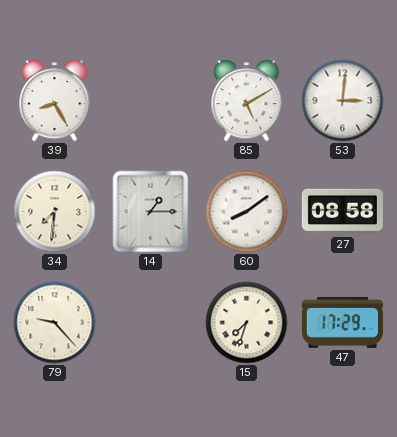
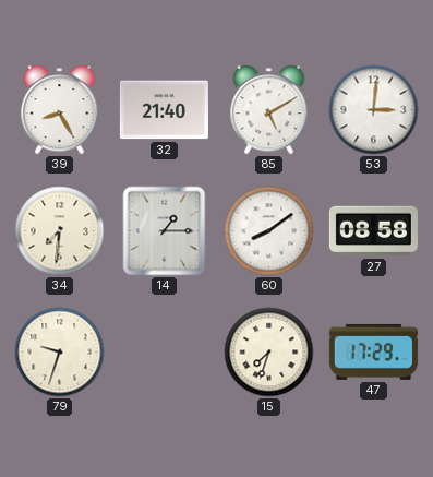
32: none -> 21:40 (164, 110)
79: 9:23 -> 9:33 (60, 353)
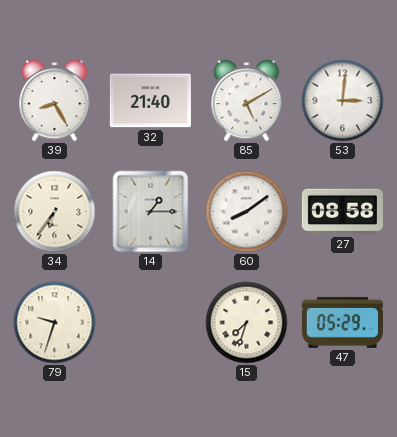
34: 7:31 -> 6:36 (55, 212)
47: 17:29 -> 05:29 (342, 322)
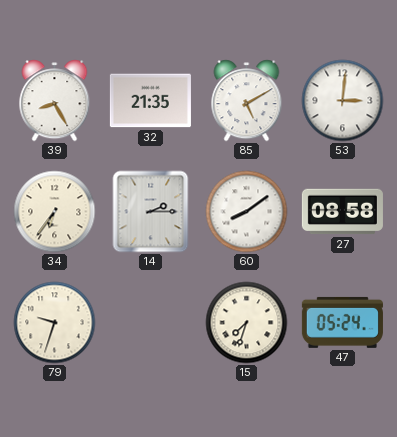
32: 21:40 -> 21:35 (150, 101)
14: 1:15 -> 2:15 (151, 212)
47: 05:29 -> 05:24 (342, 322)
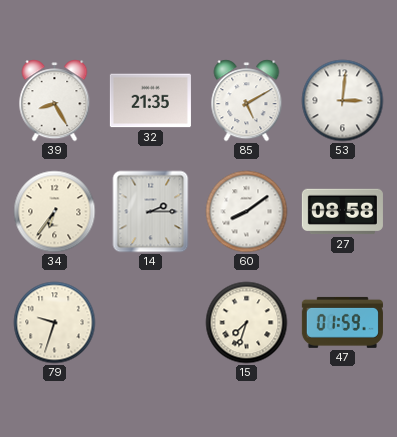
47: 05:24 -> 01:59 (342, 322)
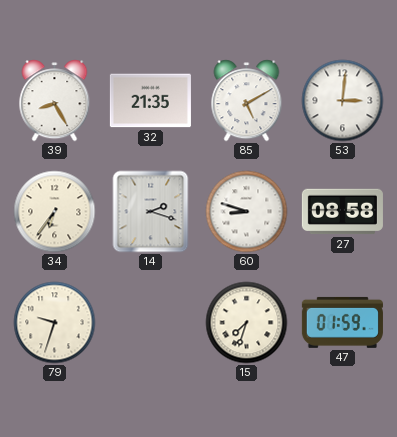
14: 2:15 -> 2:18 (151, 212)
60: 8:09 -> 8:48 (247, 212)
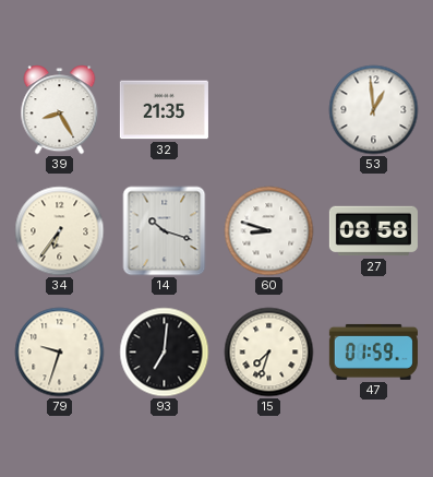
85: 5:10 -> none (247, 101)
53: 3:01 -> 12:59 (374, 110)
14: 2:18 -> 10:18 (165, 231)
93: none -> 7:01 (165, 353)
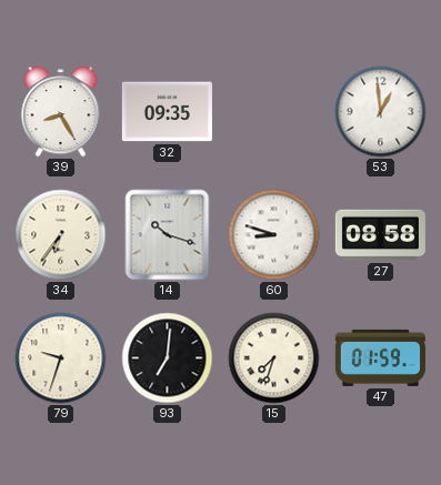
32: 21:35 -> 09:35 (167, 112)
